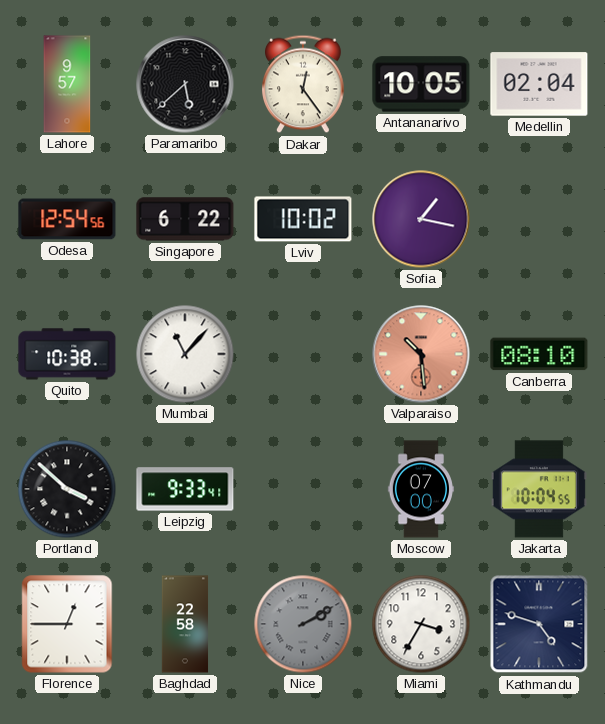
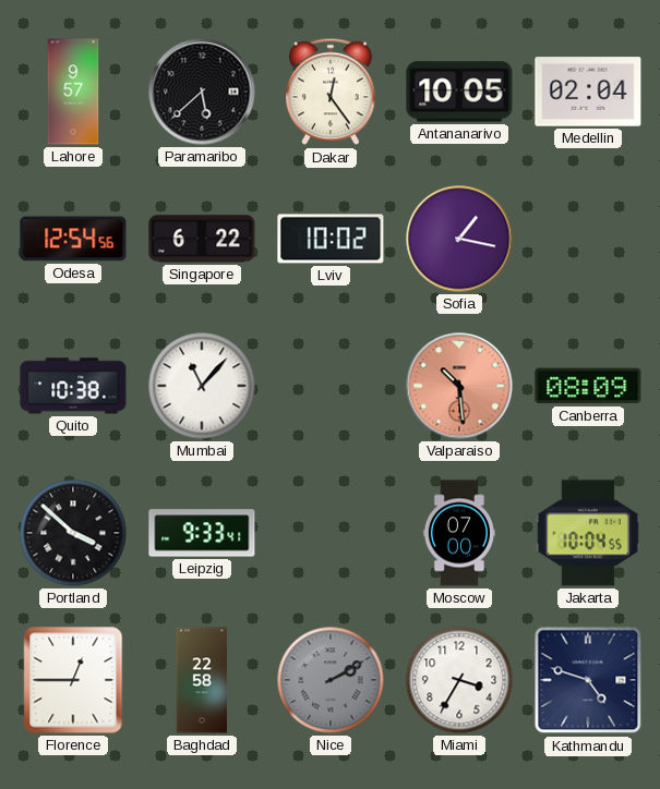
Canberra: 08:10 -> 08:09 (588, 386)
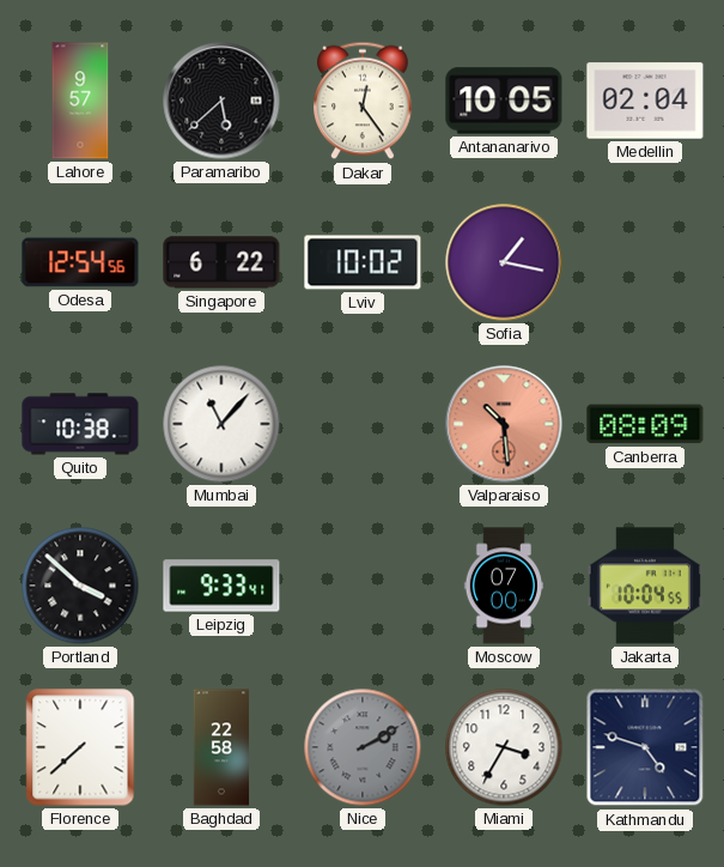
Florence: 12:45 -> 7:38 (80, 747)
